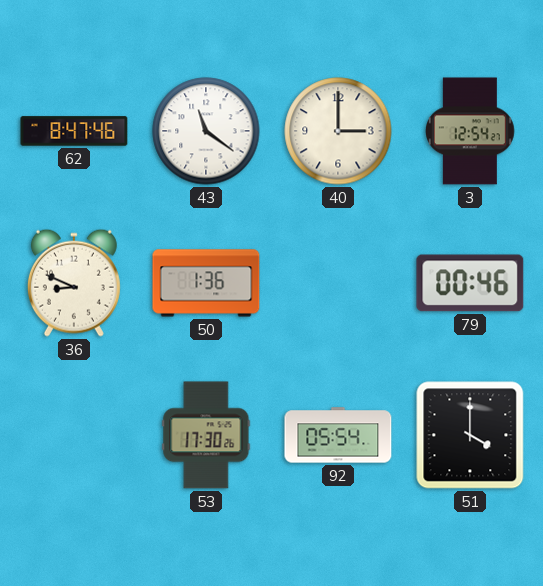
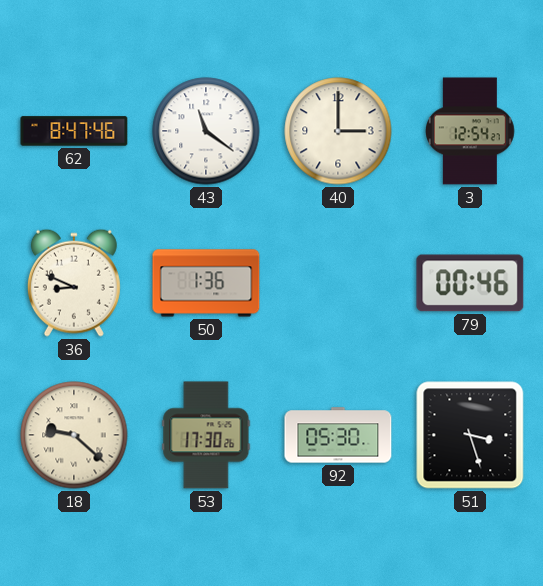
18: none -> 9:22 (74, 435)
92: 05:54 -> 05:30 (338, 435)
51: 4:00 -> 3:27 (470, 435)
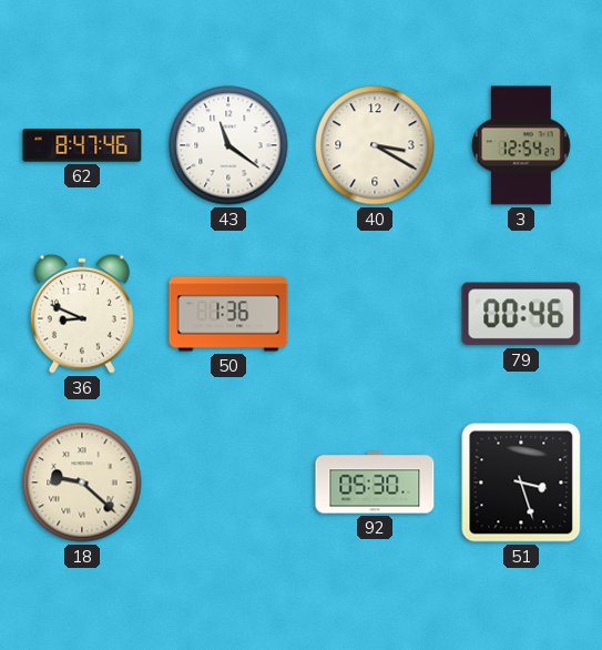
40: 3:00 -> 3:20 (375, 145)
53: 17:30 -> none (206, 435)
